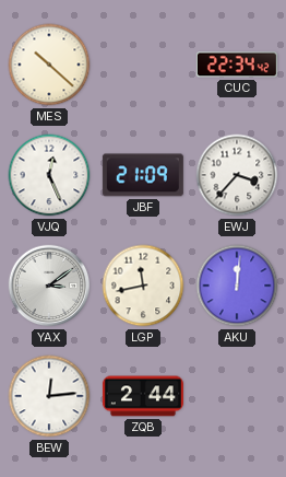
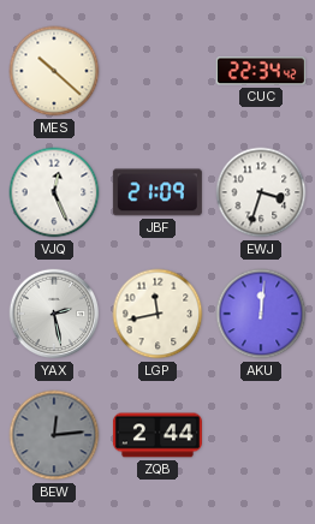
EWJ: 3:37 -> 3:33 (261, 192)
YAX: 3:09 -> 2:28 (54, 314)
BEW dial: white -> grey (54, 435)
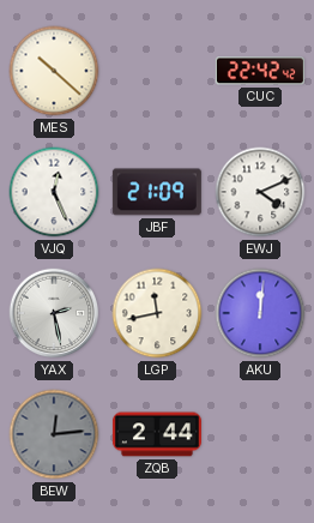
CUC: 22:34 -> 22:42 (260, 71)
EWJ: 3:33 -> 4:11 (260, 192)
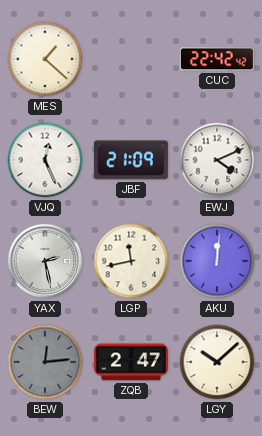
MES: 10:22 -> 1:22 (45, 59)
ZQB: 2:44 -> 2:47 (131, 362)
LGY: none -> 10:08 (217, 362)
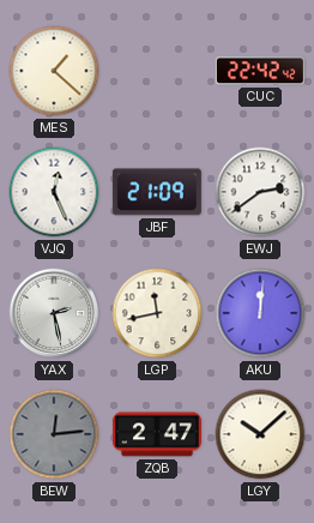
EWJ: 4:11 -> 2:39 (260, 192)
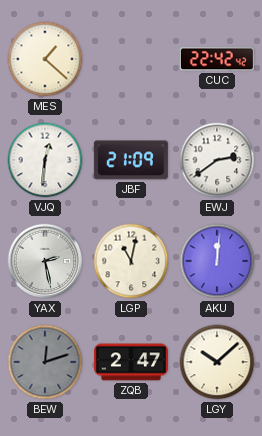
VJQ: 12:26 -> 12:31 (45, 160)
LGP: 11:43 -> 11:02 (131, 261)
BEW: 12:14 -> 12:12 (45, 362)
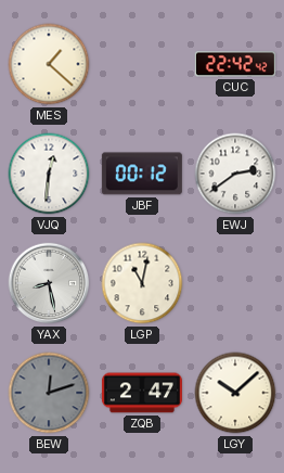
JBF: 21:09 -> 00:12 (142, 174)
YAX: 2:28 -> 8:28 (49, 283)
AKU: 12:01 -> none (217, 261)
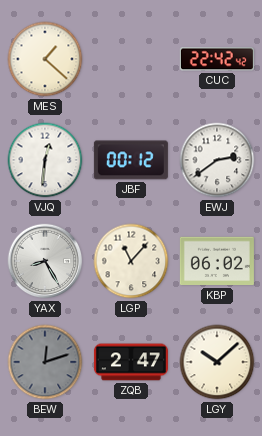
YAX: 8:28 -> 8:25 (45, 261)
LGP: 11:02 -> 11:07 (131, 261)
KBP: none -> 06:02 (217, 261)
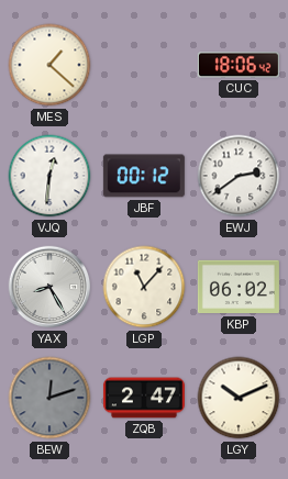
CUC: 22:42 -> 18:06 (239, 65)
LGY: 10:08 -> 10:11 (239, 398)
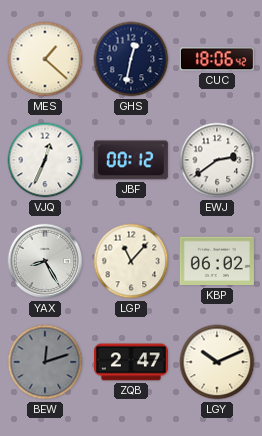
GHS: none -> 12:32 (131, 59)
VJQ: 12:31 -> 12:34 (45, 160)
